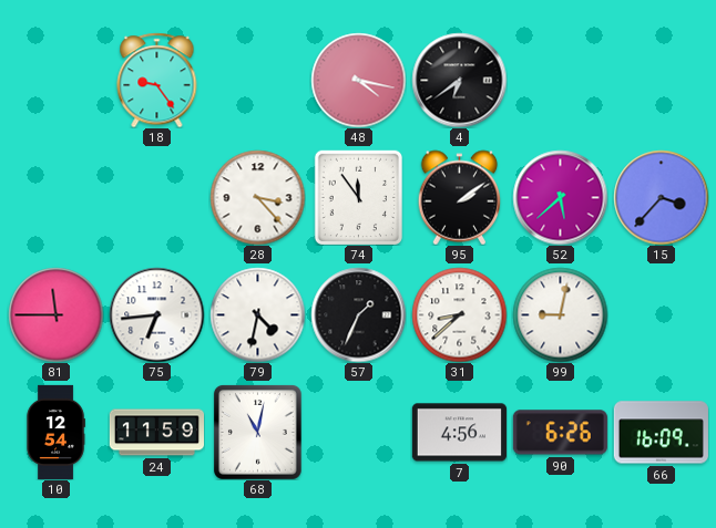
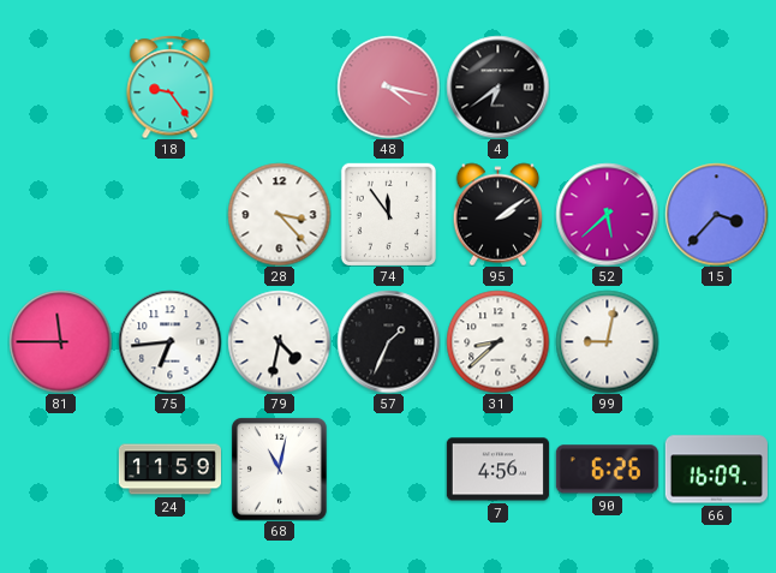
10: 12:54 -> none (55, 432)
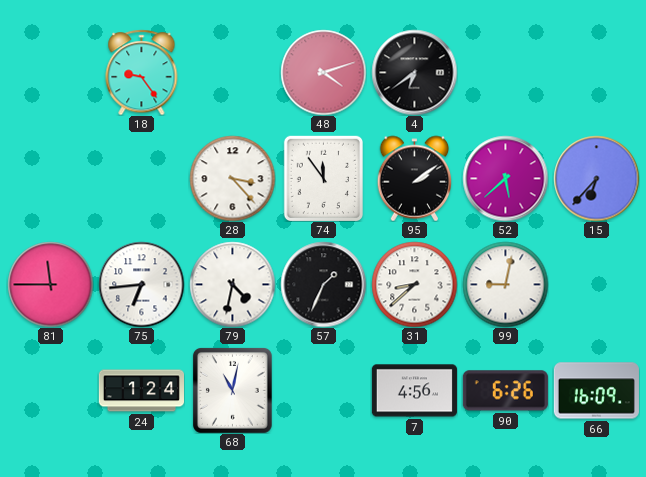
48: 4:17 -> 4:12 (323, 72)
15: 3:37 -> 6:37 (596, 178)
24: 11:59 -> 1:24 (141, 391)
